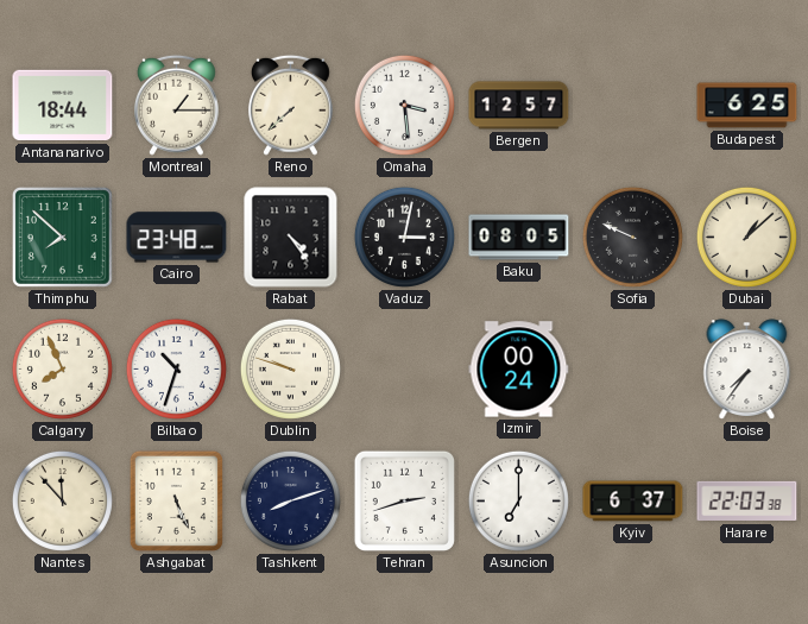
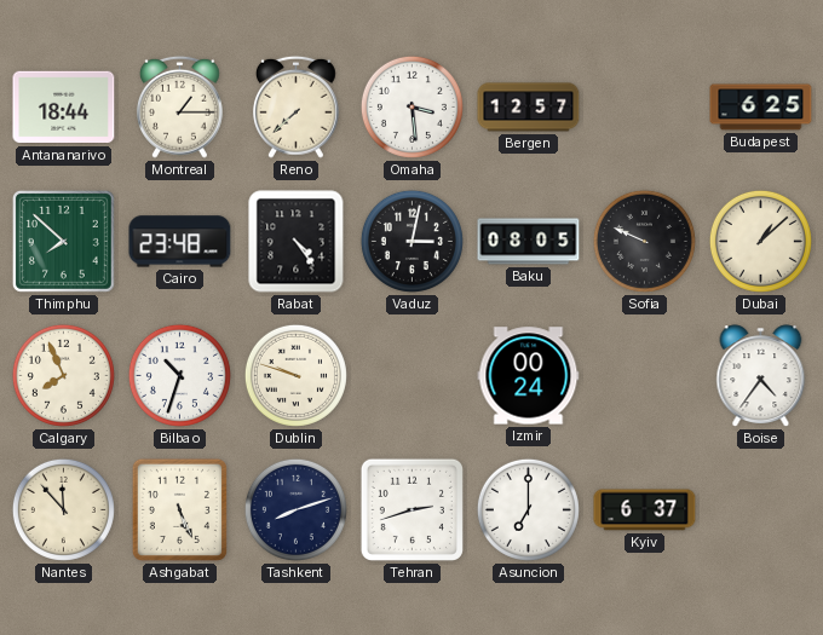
Boise: 7:36 -> 4:36 (761, 376)
Harare: 22:03 -> none (747, 502)
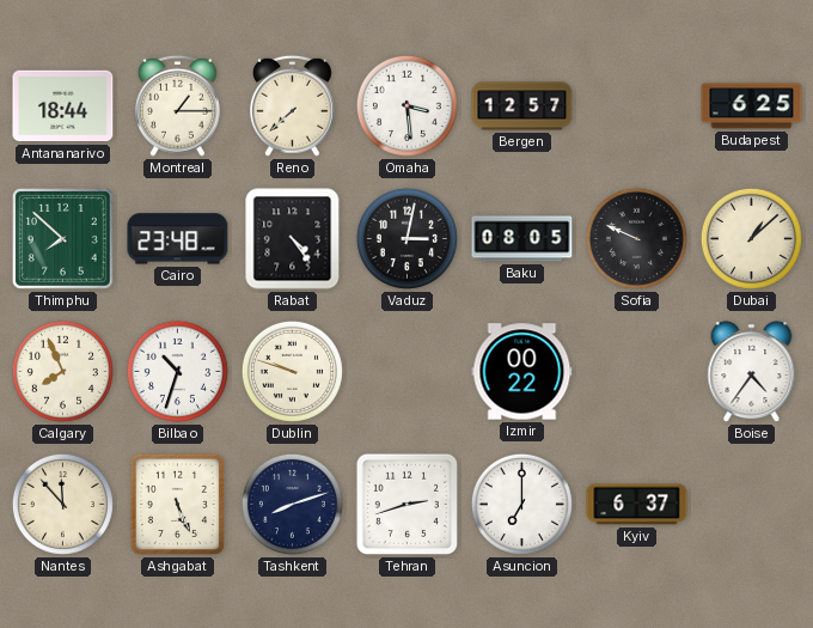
Izmir: 00:24 -> 00:22 (522, 372)
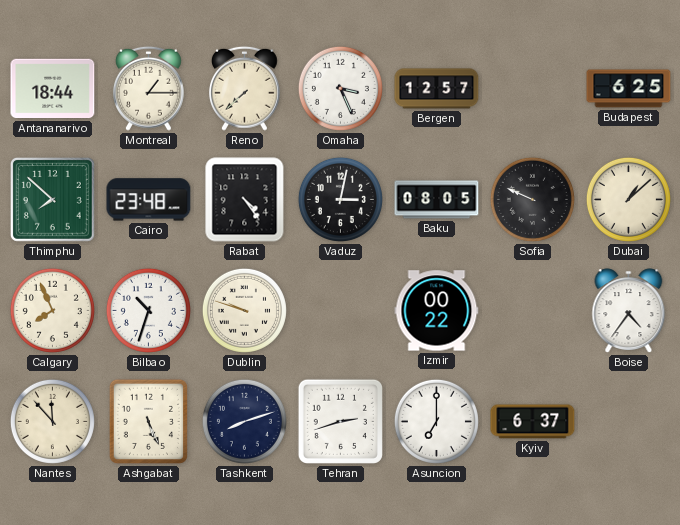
Omaha: 3:29 -> 3:26 (340, 88)
